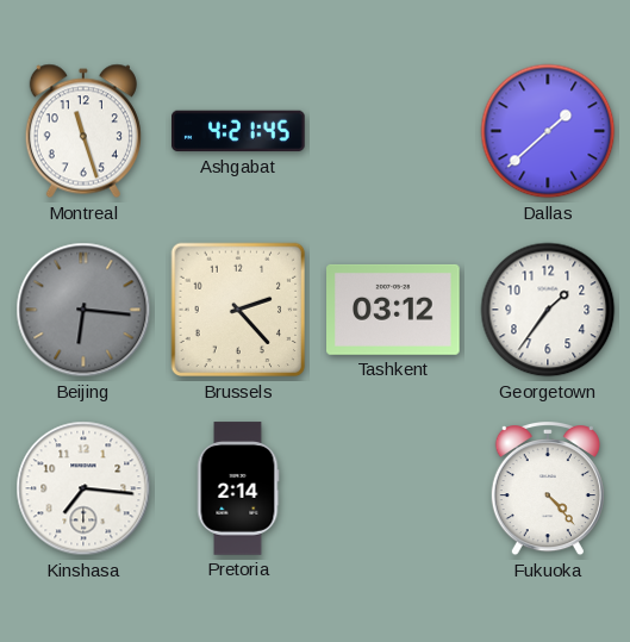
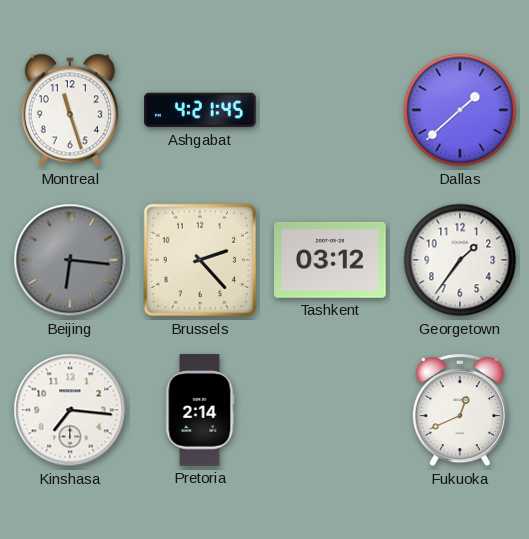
Fukuoka: 4:23 -> 12:41 (460, 410)
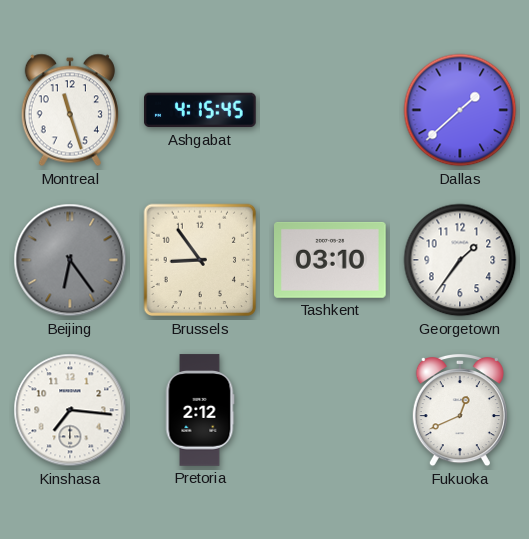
Ashgabat: 4:21 -> 4:15 (200, 110)
Beijing: 6:16 -> 6:24 (70, 260)
Brussels: 2:23 -> 8:54 (200, 260)
Tashkent: 03:12 -> 03:10 (330, 260)
Pretoria: 2:14 -> 2:12 (200, 410)
